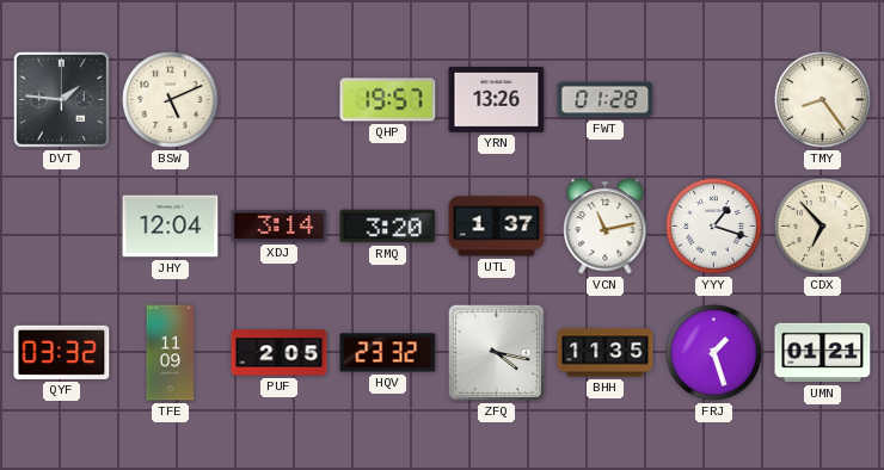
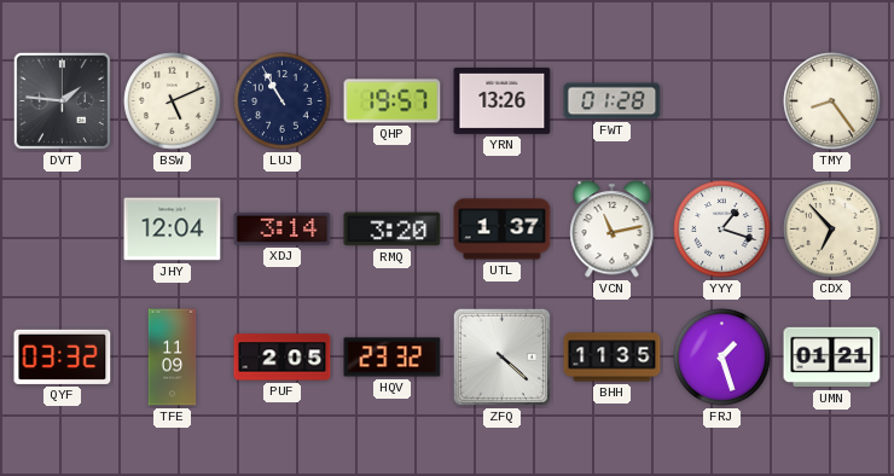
LUJ: none -> 10:55 (283, 101)
ZFQ: 4:17 -> 4:22 (501, 356)
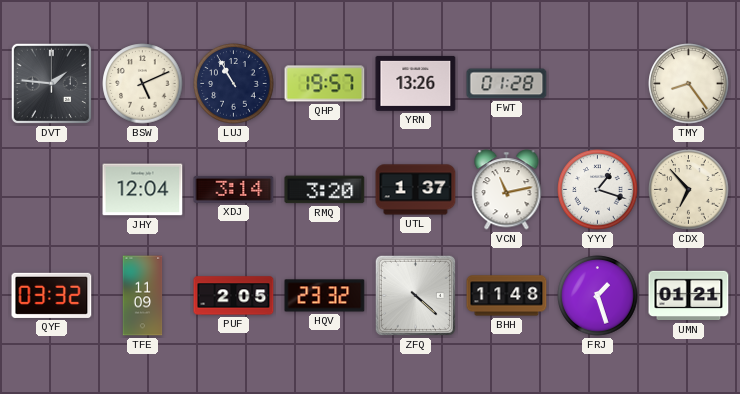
BHH: 11:35 -> 11:48 (507, 296)
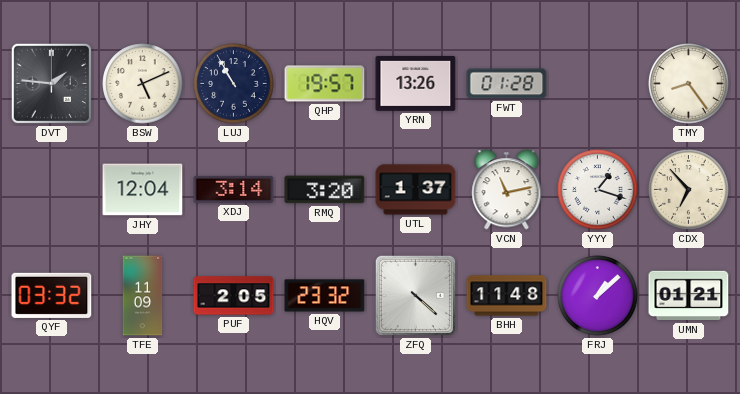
FRJ: 1:27 -> 1:08 (598, 296)
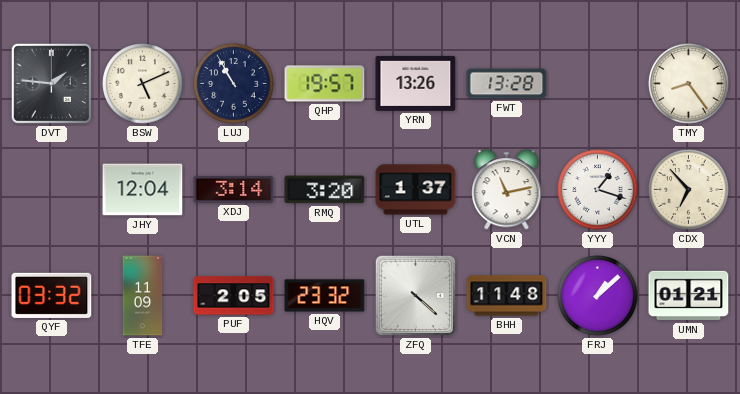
FWT: 01:28 -> 13:28 (507, 84)
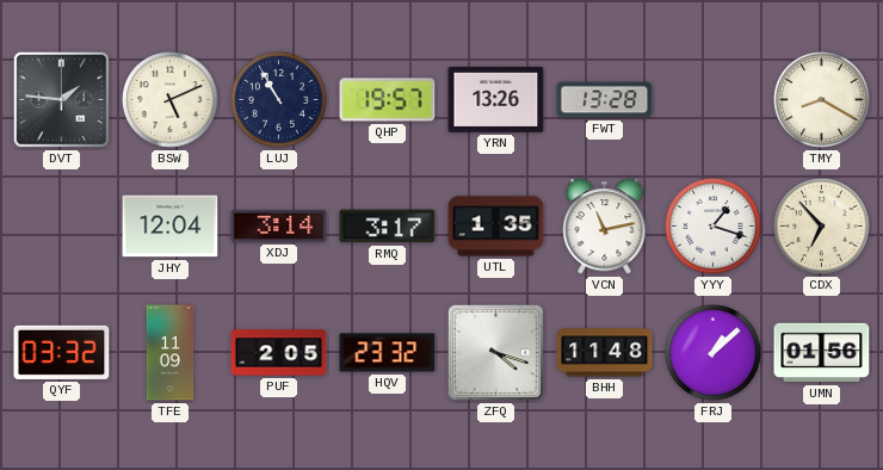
TMY: 8:24 -> 8:20 (822, 100)
RMQ: 3:20 -> 3:17 (388, 227)
UTL: 1:37 -> 1:35 (496, 227)
ZFQ: 4:22 -> 4:18 (495, 352)
UMN: 01:21 -> 01:56 (822, 353)
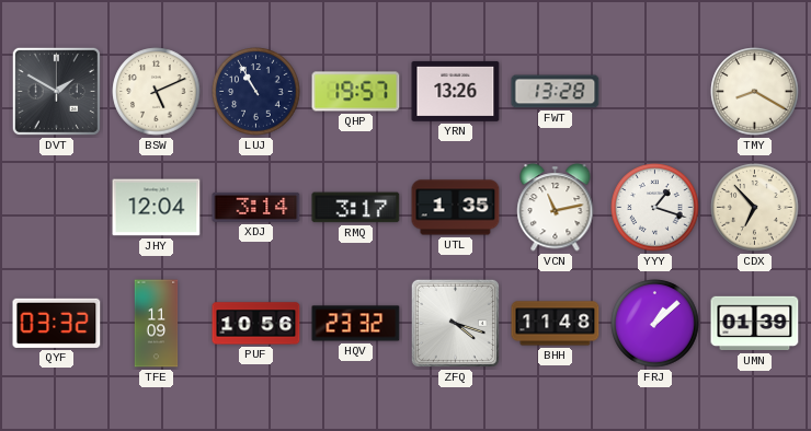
DVT: 1:46 -> 1:50 (56, 91)
PUF: 2:05 -> 10:56 (256, 324)
UMN: 01:56 -> 01:39 (755, 324)
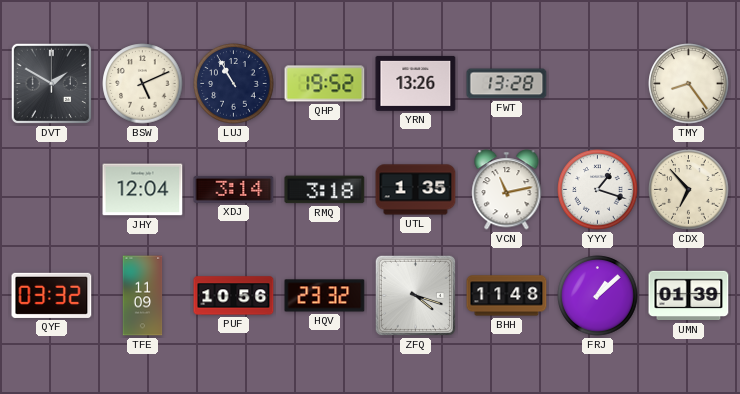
QHP: 19:57 -> 19:52 (325, 84)
TMY: 8:20 -> 8:24 (689, 84)
RMQ: 3:17 -> 3:18 (325, 190)
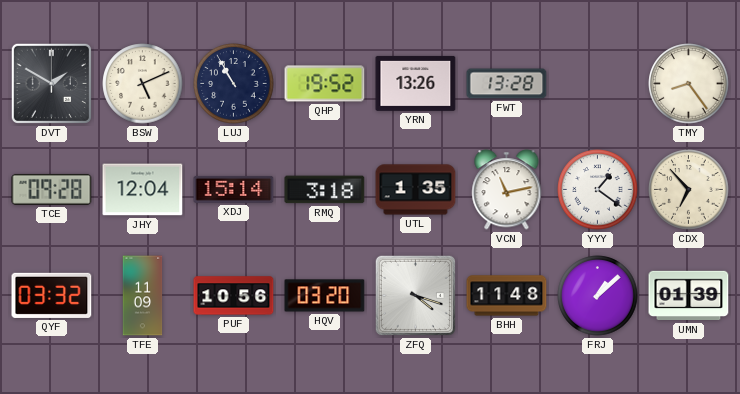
TCE: none -> 09:28 (52, 189)
XDJ: 3:14 -> 15:14 (234, 189)
YYY: 1:18 -> 1:21 (598, 190)
HQV: 23:32 -> 03:20 (325, 296)
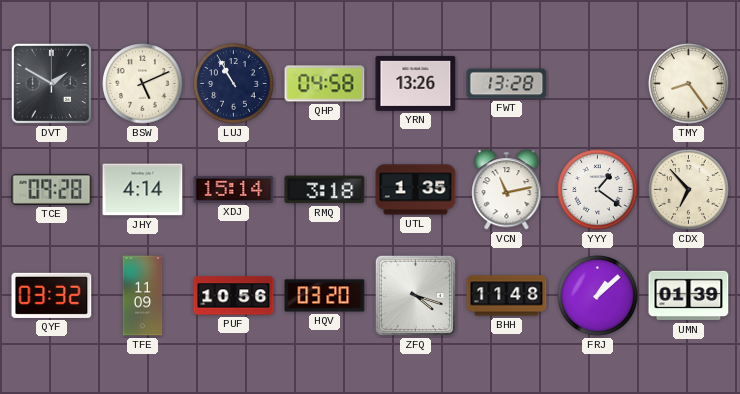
QHP: 19:52 -> 04:58 (325, 84)
JHY: 12:04 -> 4:14 (143, 190)
